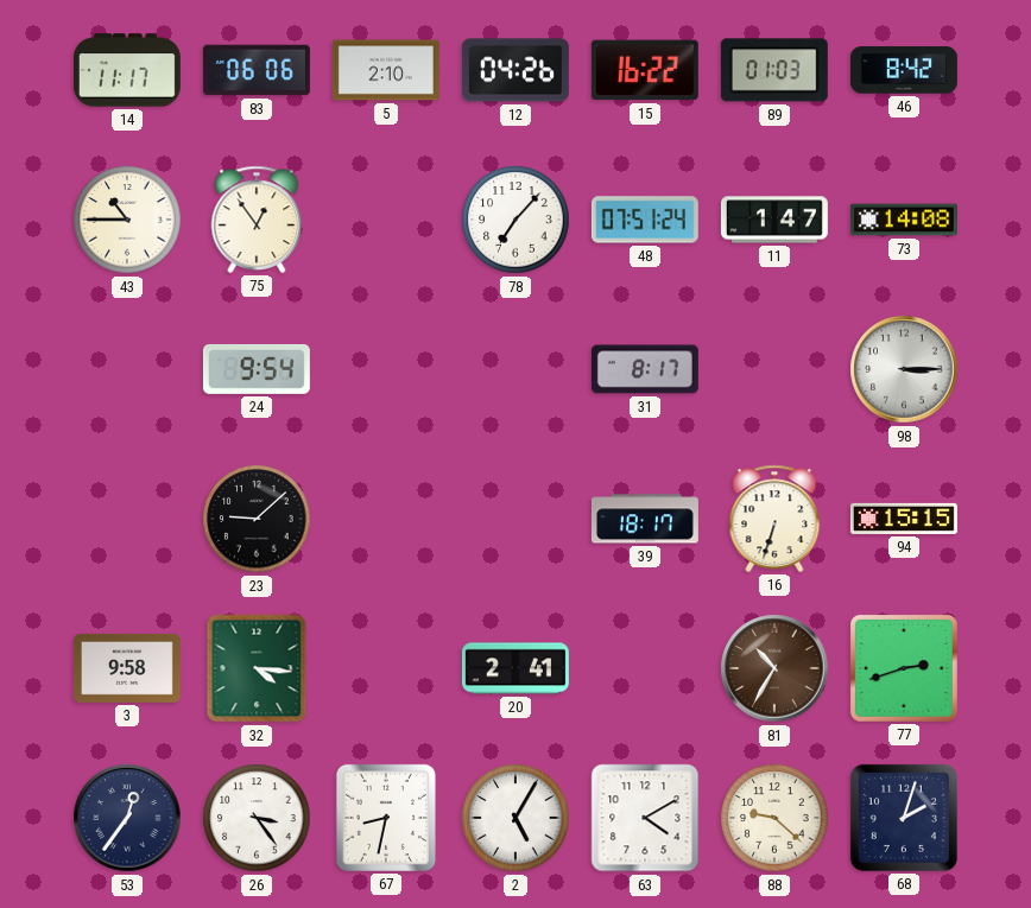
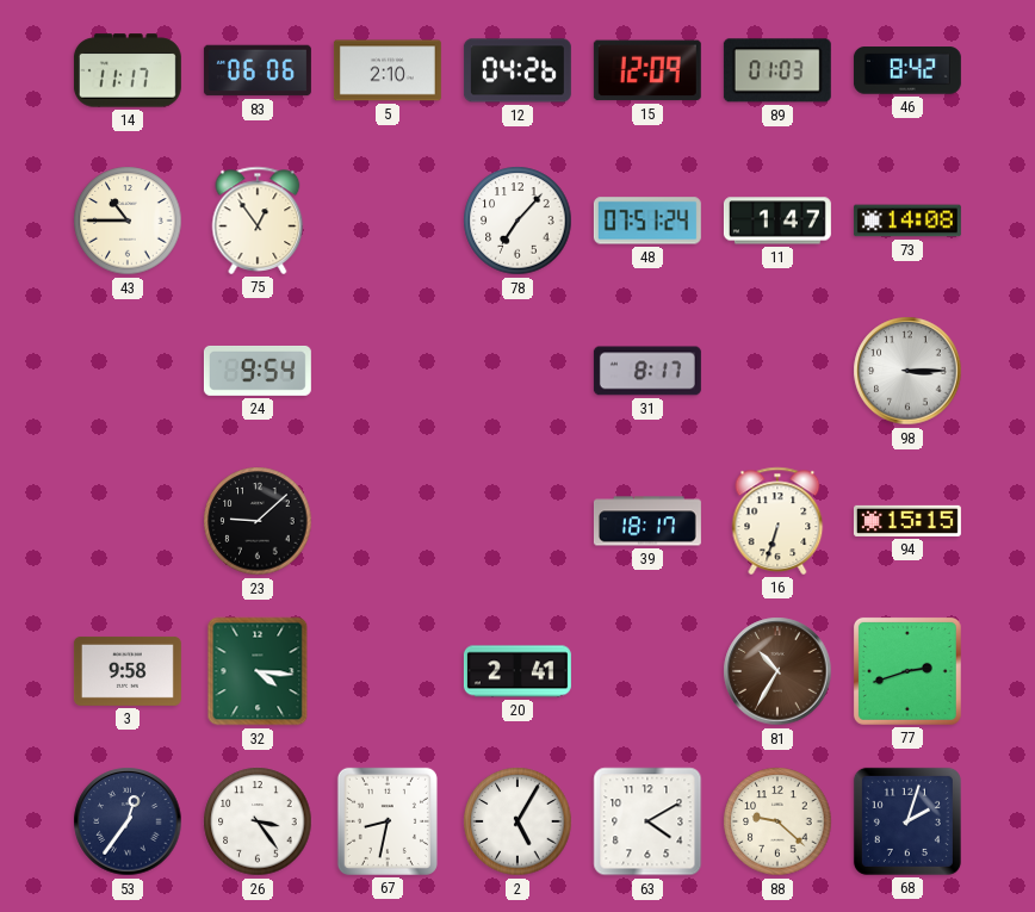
15: 16:22 -> 12:09 (647, 70)
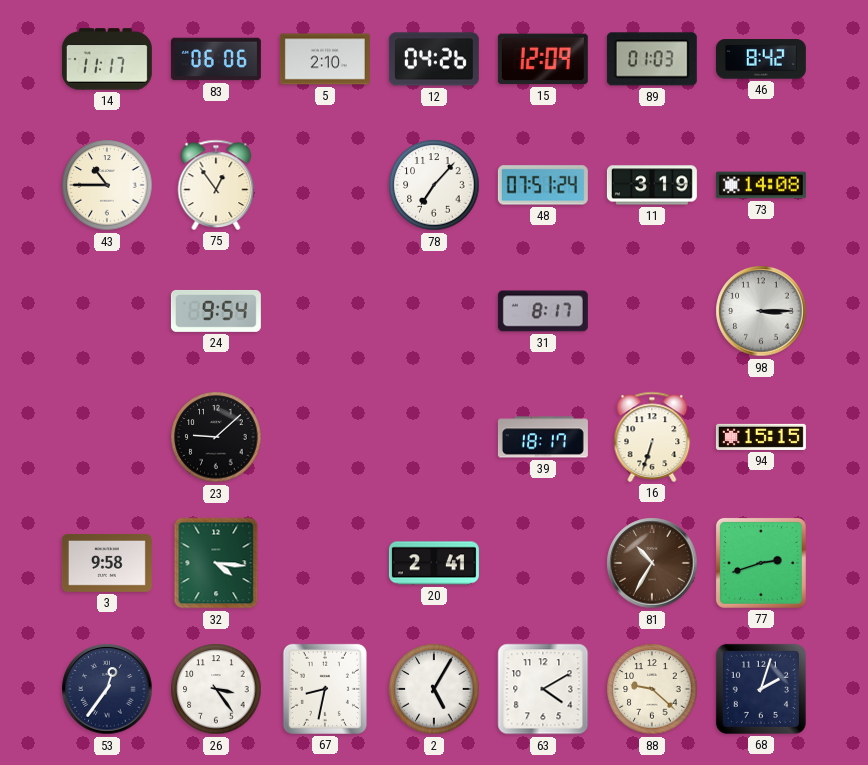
11: 1:47 -> 3:19 (652, 185)
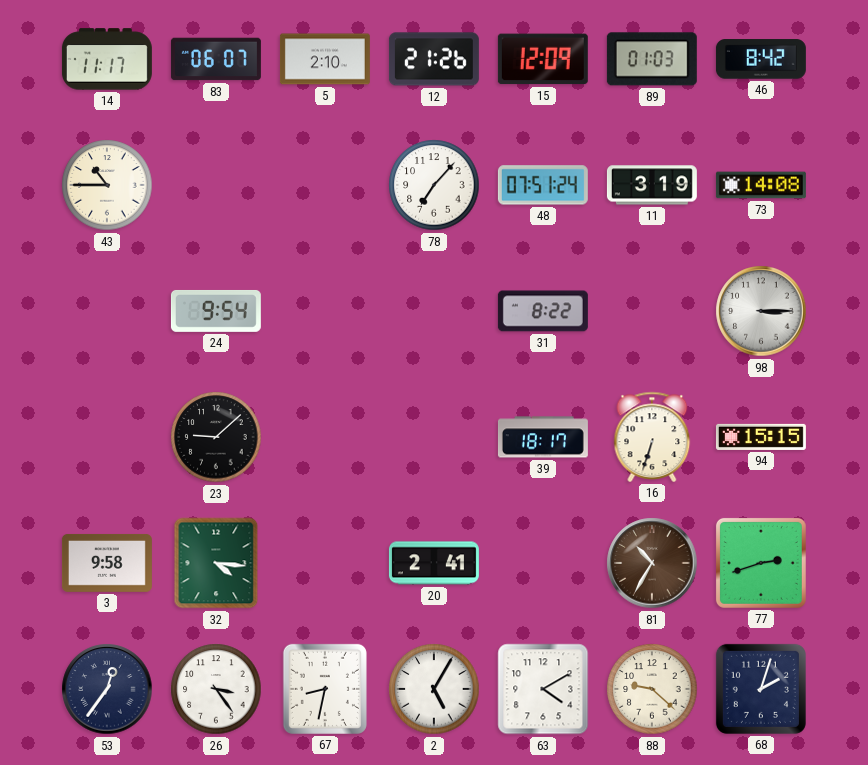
83: 06:06 -> 06:07 (216, 59)
12: 04:26 -> 21:26 (434, 59)
75: 12:54 -> none (216, 185)
31: 8:17 -> 8:22 (543, 311)
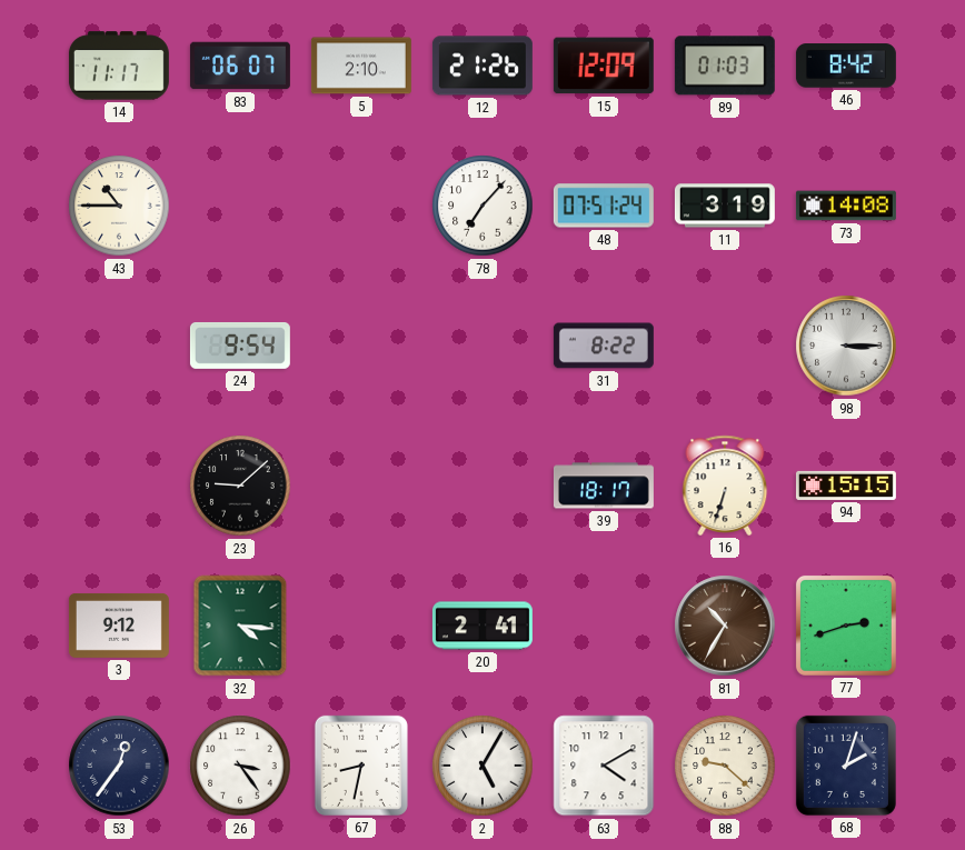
3: 9:58 -> 9:12 (119, 626)
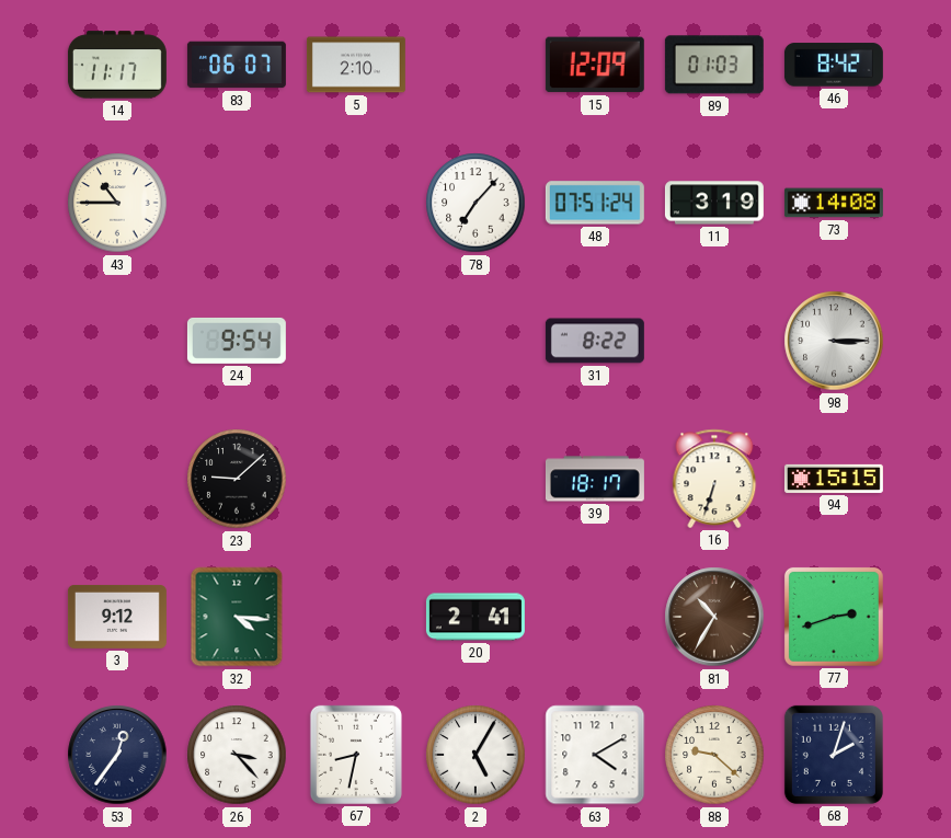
12: 21:26 -> none (482, 66)
26: 3:24 -> 3:23 (237, 755)
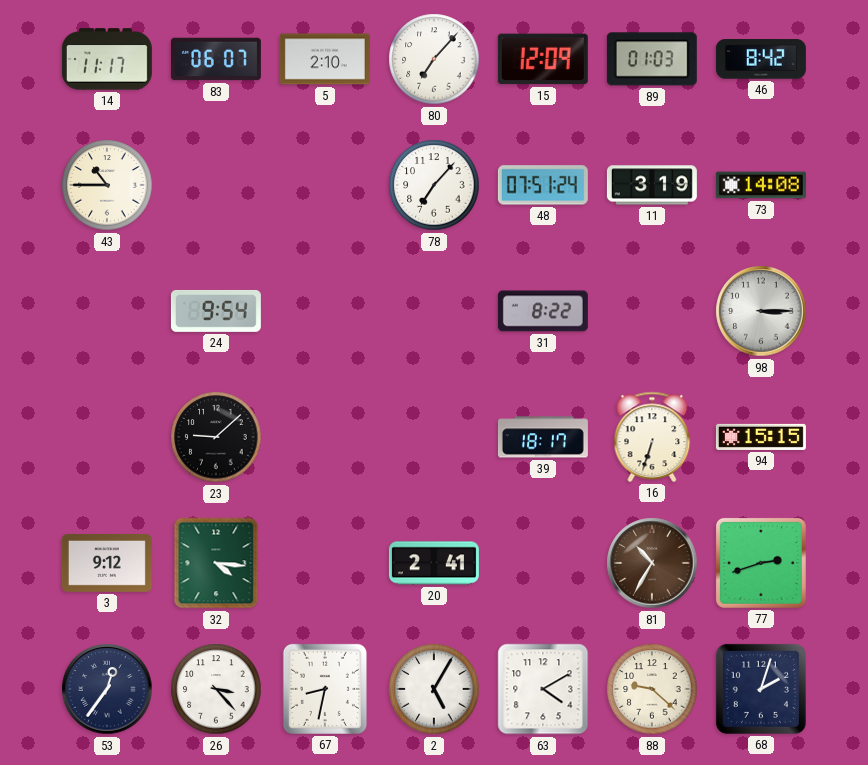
80: none -> 7:07 (434, 59)
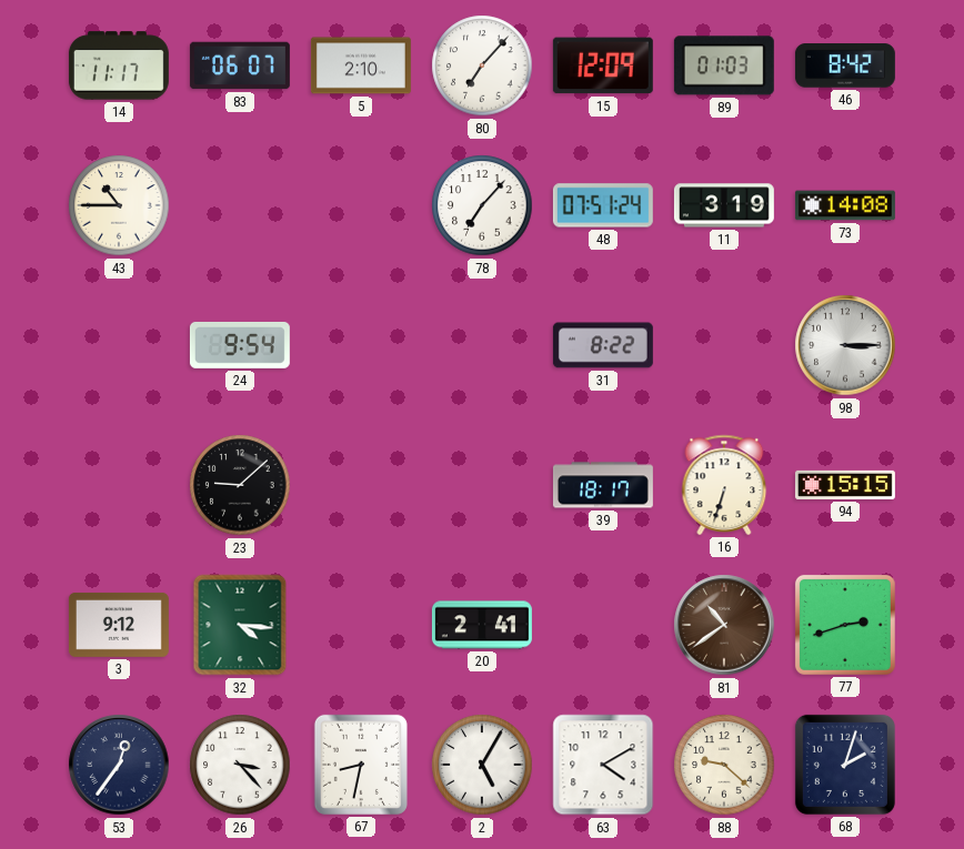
81: 10:35 -> 10:39 (724, 625)
